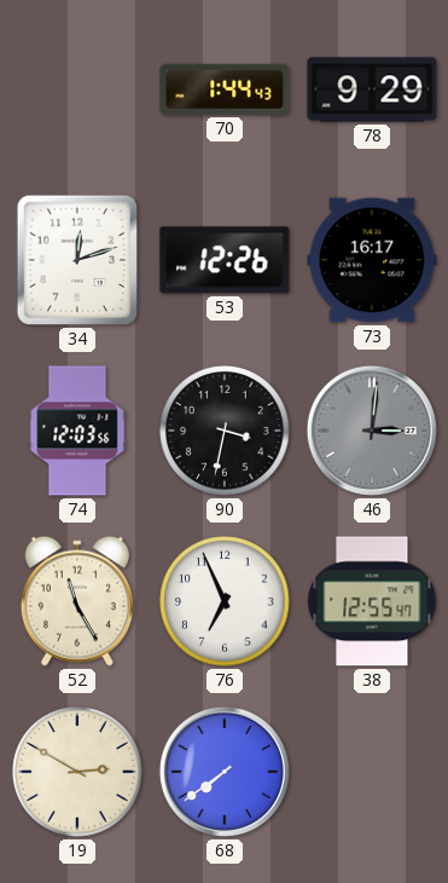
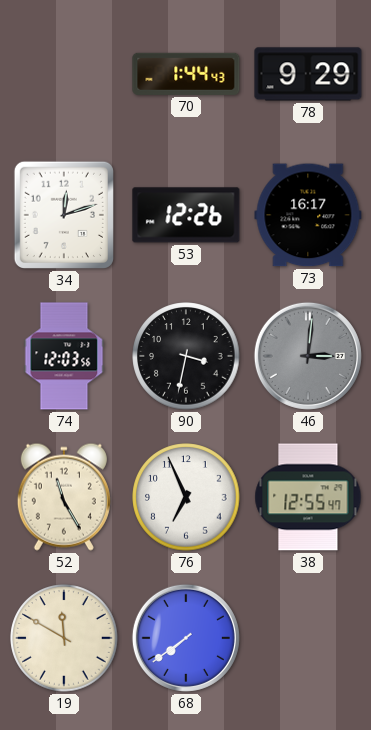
19: 2:50 -> 11:50 (64, 638)
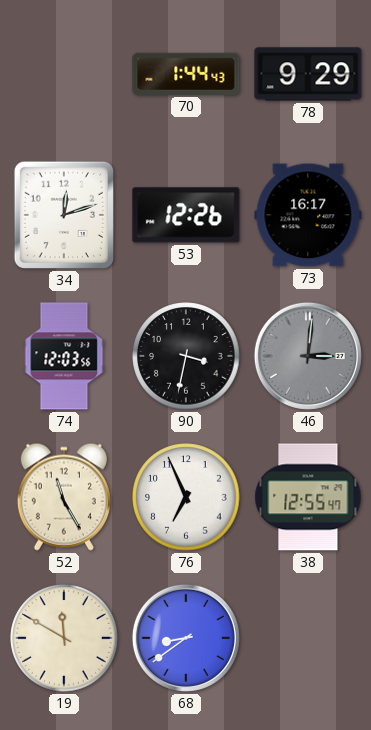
68: 7:39 -> 8:39 (186, 638)
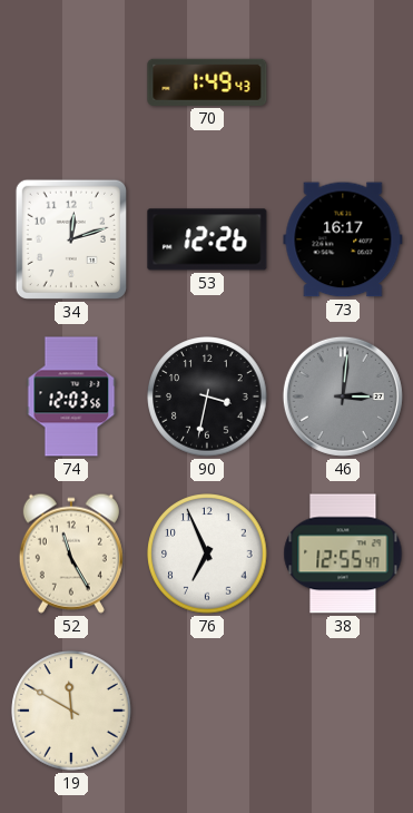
70: 1:44 -> 1:49 (207, 82)
78: 9:29 -> none (308, 74)
68: 8:39 -> none (186, 638)
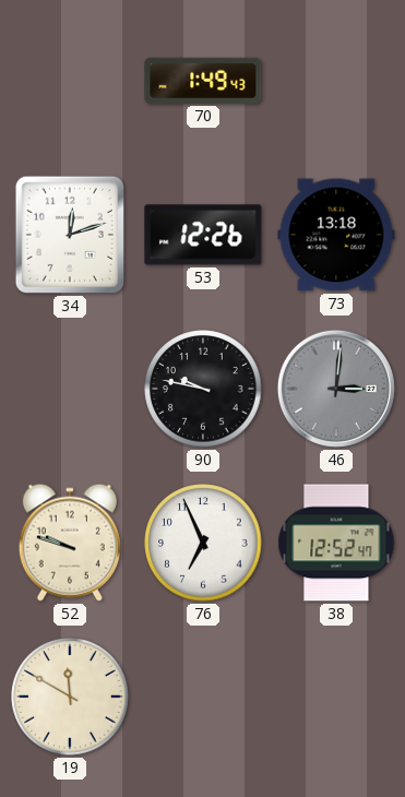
73: 16:17 -> 13:18 (336, 235)
74: 12:03 -> none (71, 396)
90: 3:32 -> 9:47 (203, 389)
52: 11:25 -> 9:48 (70, 543)
38: 12:55 -> 12:52 (336, 543)
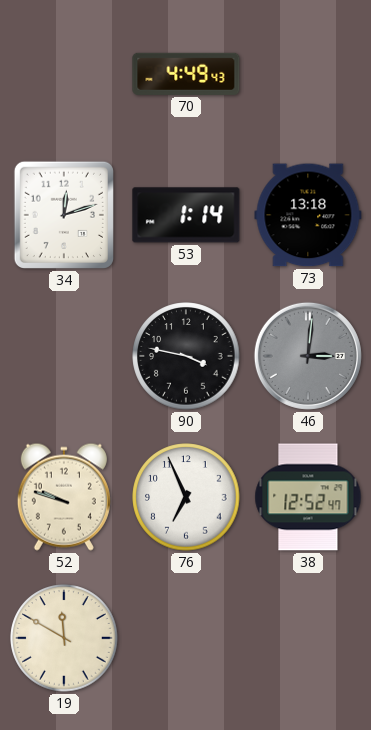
70: 1:49 -> 4:49 (186, 74)
53: 12:26 -> 1:14 (186, 215)
90: 9:47 -> 3:47 (186, 356)
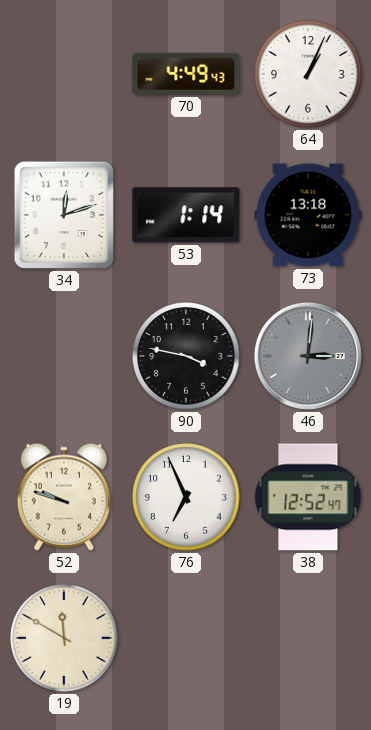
64: none -> 1:04 (308, 74)
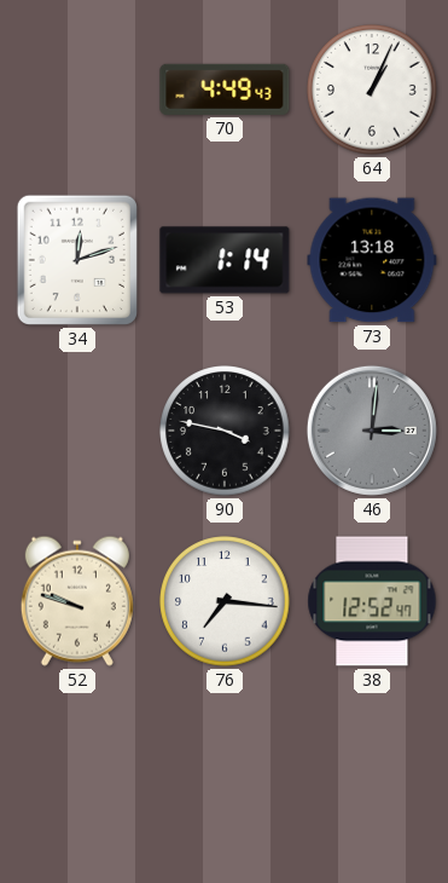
76: 6:56 -> 7:16 (225, 601)
19: 11:50 -> none (64, 638)
